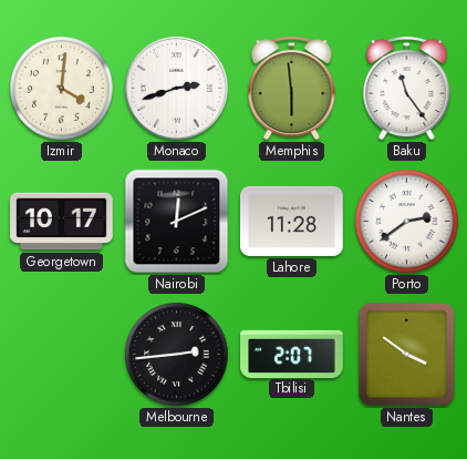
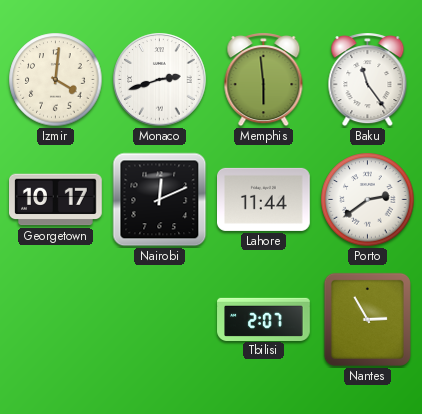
Lahore: 11:28 -> 11:44 (264, 199)
Melbourne: 2:44 -> none (177, 355)
Nantes: 3:51 -> 2:55 (367, 319)
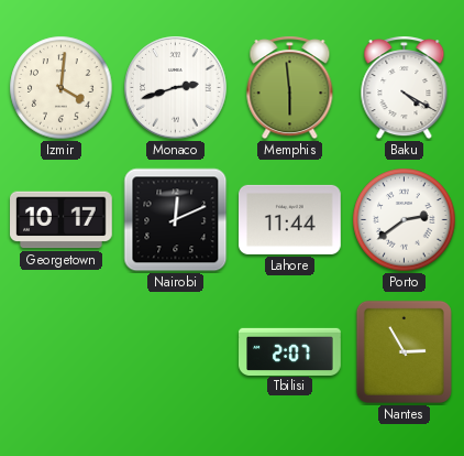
Baku: 11:24 -> 4:20 (405, 88)
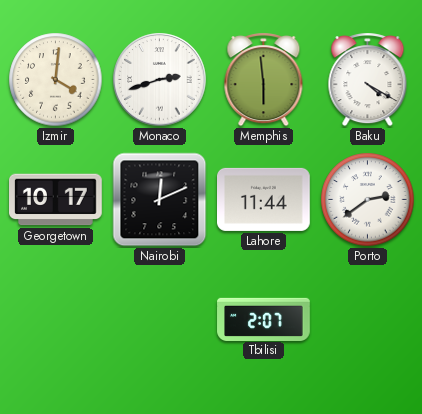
Nantes: 2:55 -> none (404, 351)
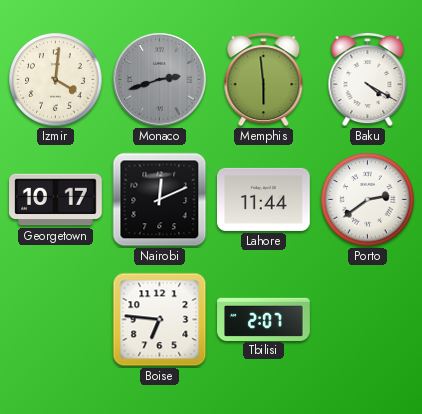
Monaco dial: white -> grey (160, 80)
Boise: none -> 6:46 (160, 320)
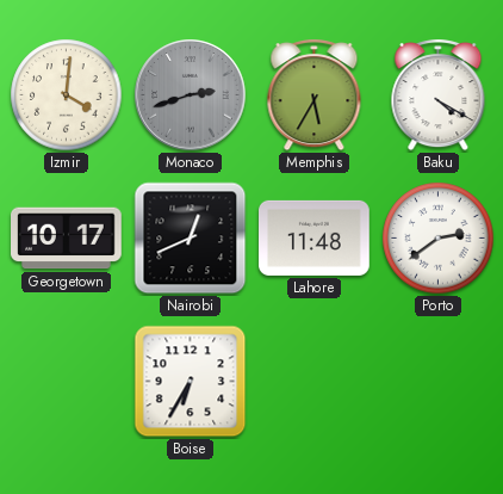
Memphis: 5:59 -> 5:35 (315, 95)
Nairobi: 12:11 -> 12:41 (191, 239)
Lahore: 11:44 -> 11:48 (315, 237)
Boise: 6:46 -> 6:35 (191, 382)
Tbilisi: 2:07 -> none (264, 319)
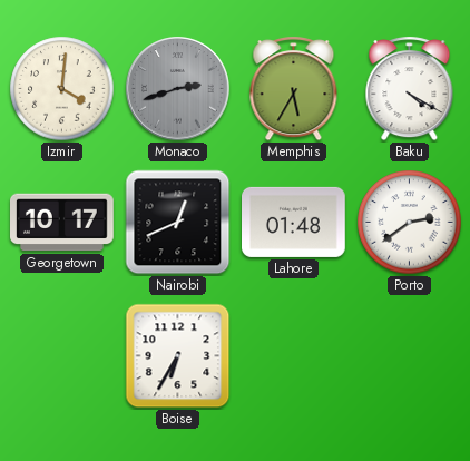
Lahore: 11:48 -> 01:48 (294, 222)
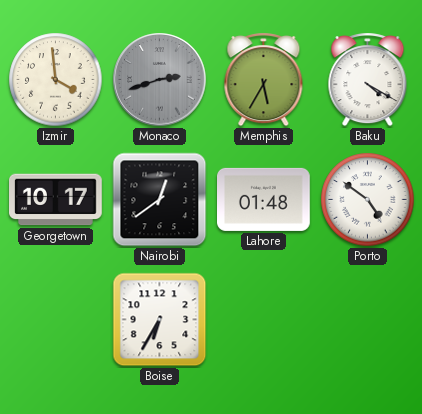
Izmir: 4:01 -> 3:59 (56, 80)
Nairobi: 12:41 -> 12:39 (160, 200)
Porto: 2:39 -> 4:51 (368, 200)
